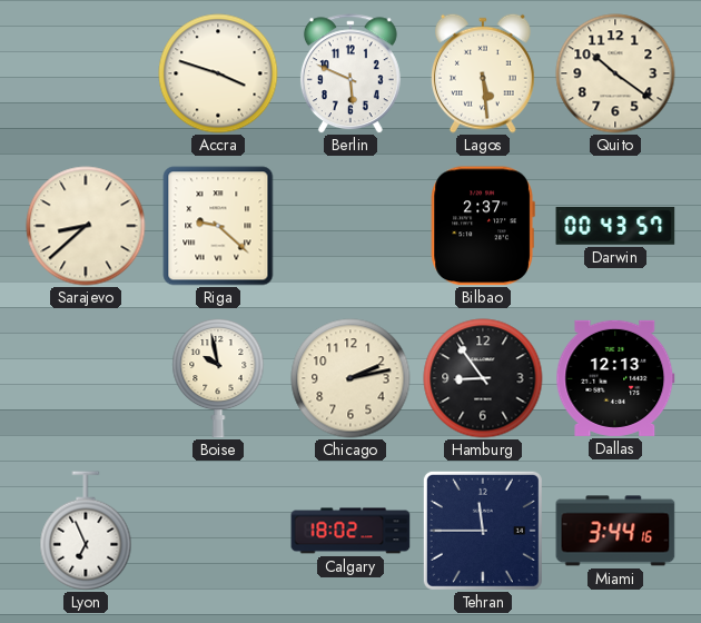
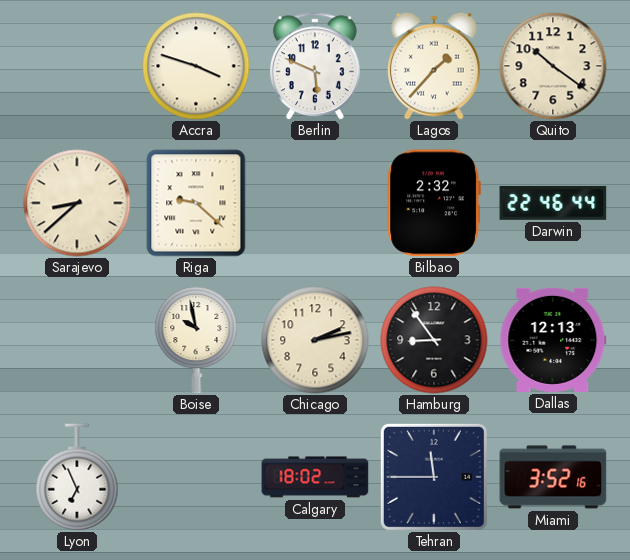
Lagos: 5:29 -> 1:37 (435, 66)
Bilbao: 2:37 -> 2:32 (434, 203)
Darwin: 00:43 -> 22:46 (553, 203)
Miami: 3:44 -> 3:52 (553, 477)
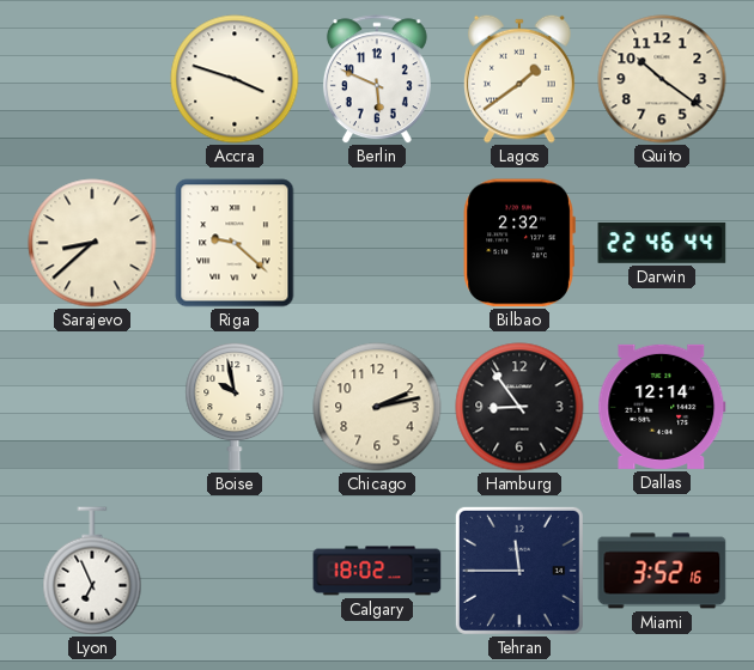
Lagos: 1:37 -> 1:39 (521, 79)
Dallas: 12:13 -> 12:14 (662, 407)
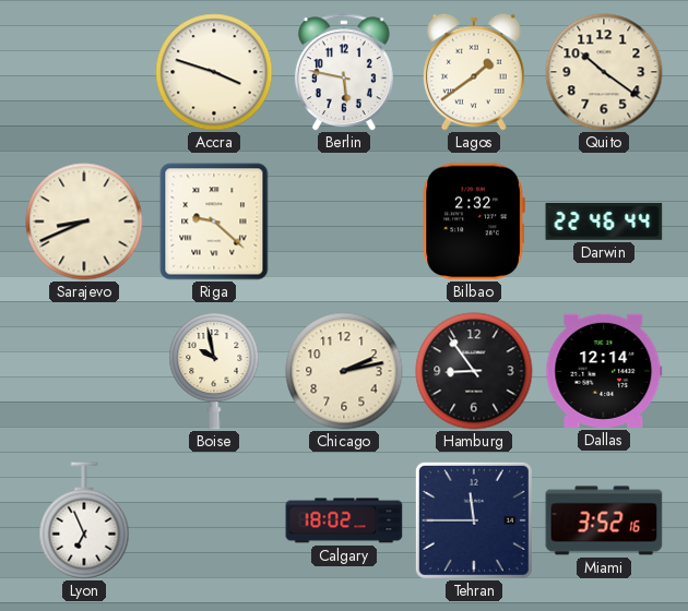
Berlin: 5:49 -> 5:47 (344, 72)
Sarajevo: 8:38 -> 8:41 (84, 221)
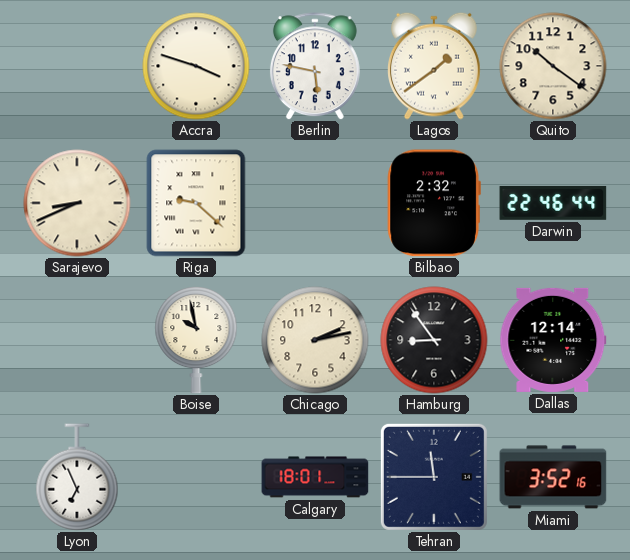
Calgary: 18:02 -> 18:01 (315, 477)
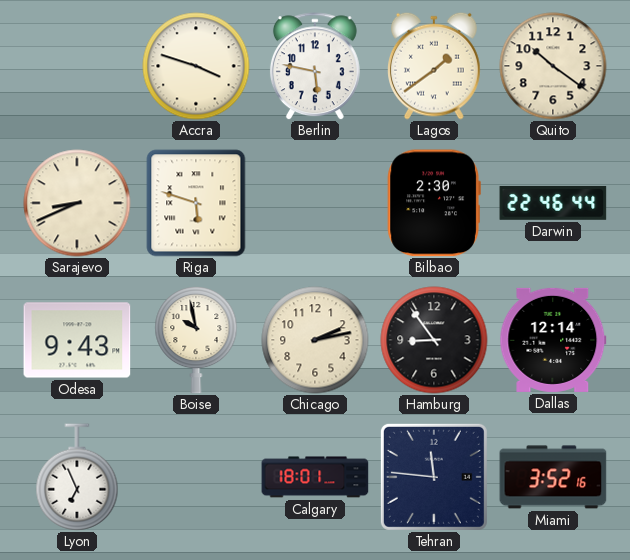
Riga: 9:22 -> 5:48 (196, 203)
Bilbao: 2:32 -> 2:30 (434, 203)
Odesa: none -> 9:43 (77, 340)
Tehran: 11:45 -> 11:46 (434, 477)
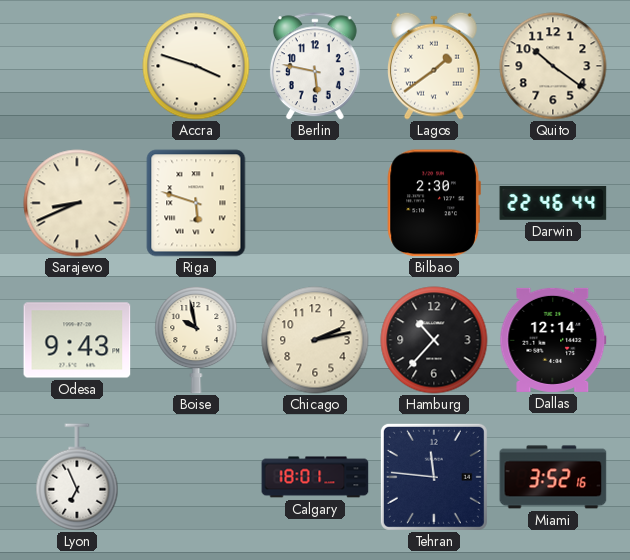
Hamburg: 8:54 -> 10:37 (434, 340)
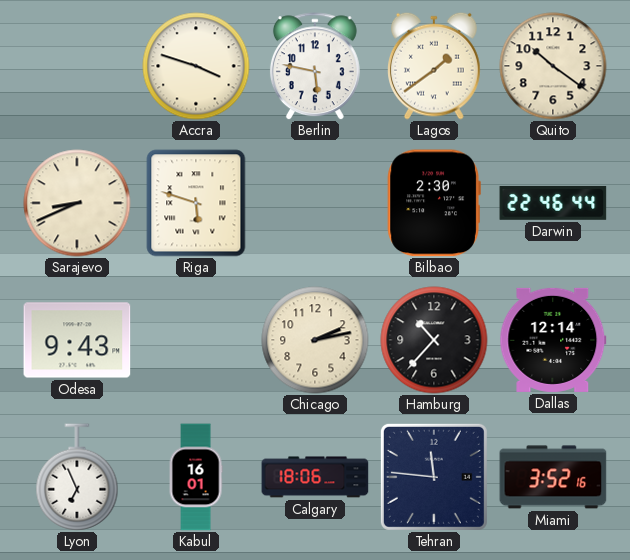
Boise: 9:58 -> none (196, 340)
Kabul: none -> 16:01 (196, 477)
Calgary: 18:01 -> 18:06 (315, 477)
